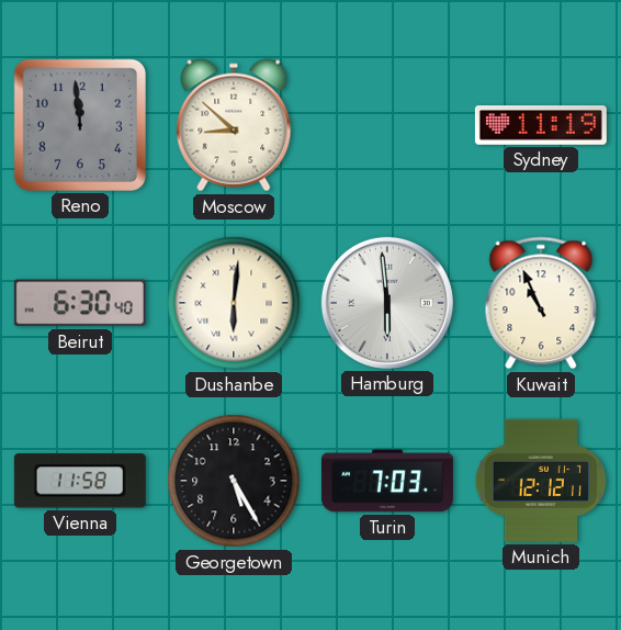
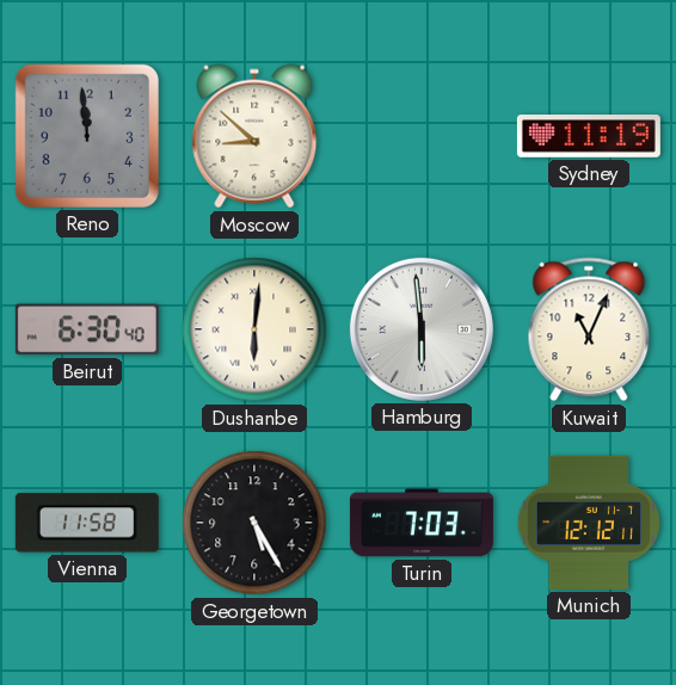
Kuwait: 10:56 -> 11:04 (589, 329)
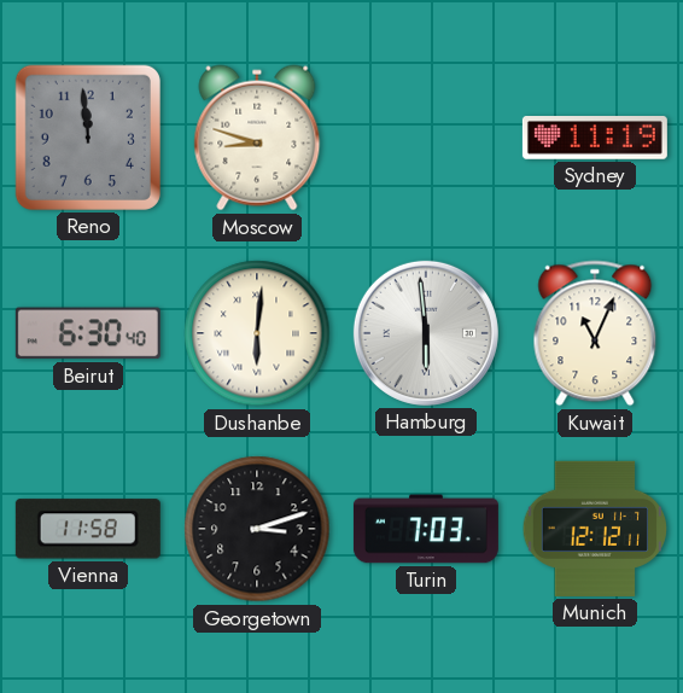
Moscow: 8:52 -> 8:48 (257, 138)
Georgetown: 5:25 -> 3:12 (257, 529)
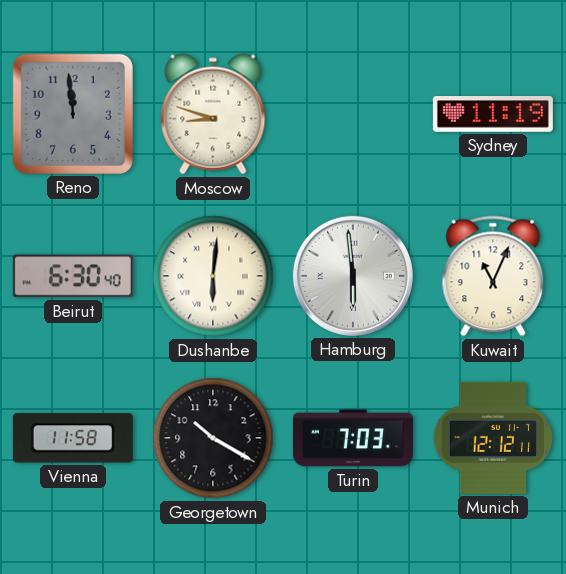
Georgetown: 3:12 -> 10:20 (213, 438)
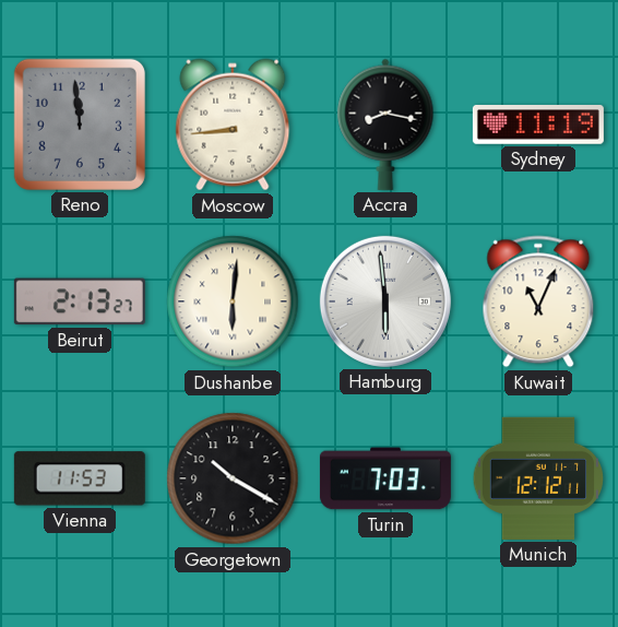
Moscow: 8:48 -> 8:44 (233, 125)
Accra: none -> 8:17 (385, 125)
Beirut: 6:30 -> 2:13 (80, 301)
Vienna: 11:58 -> 11:53 (80, 478)
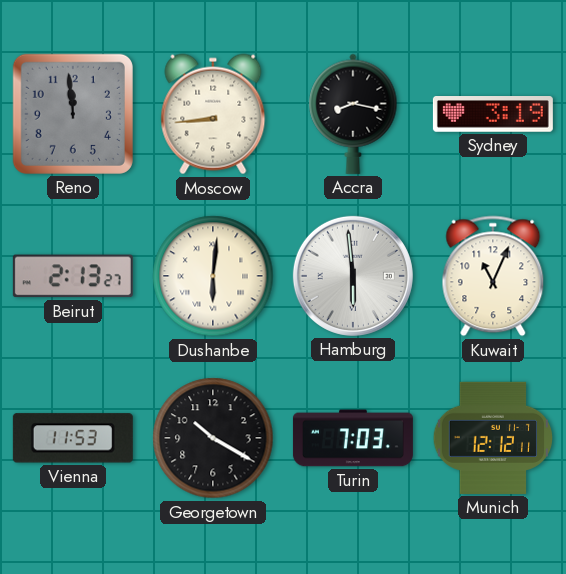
Sydney: 11:19 -> 3:19 (493, 115)
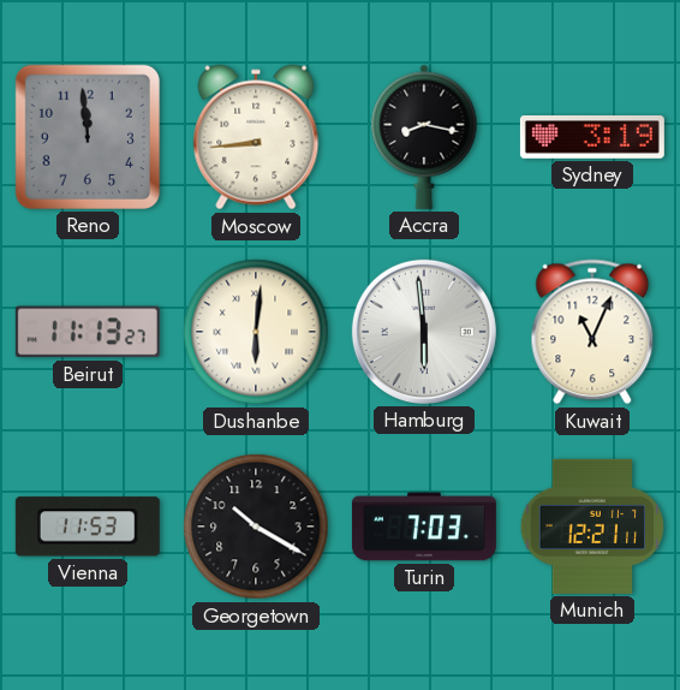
Beirut: 2:13 -> 11:13 (88, 332)
Munich: 12:12 -> 12:21 (592, 527)
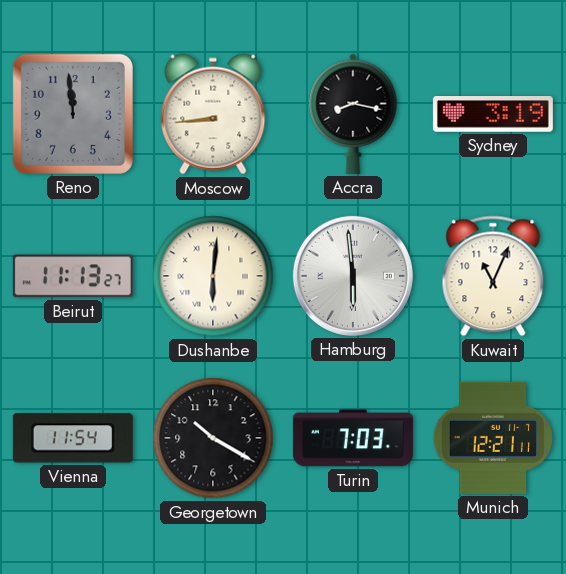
Vienna: 11:53 -> 11:54 (73, 438)
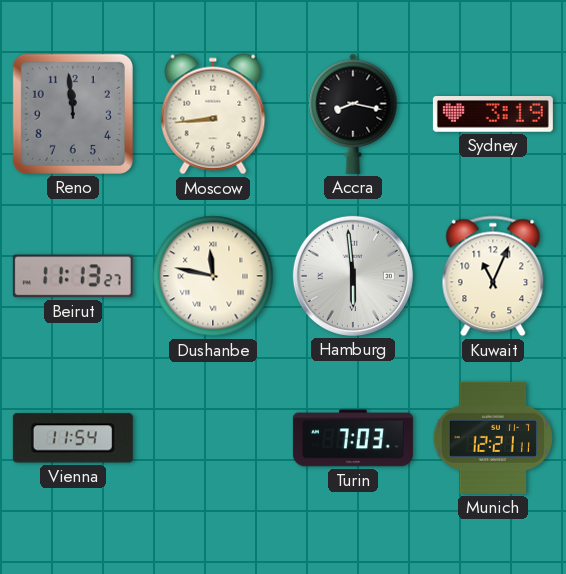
Dushanbe: 6:01 -> 11:47 (213, 276)
Georgetown: 10:20 -> none (213, 438)
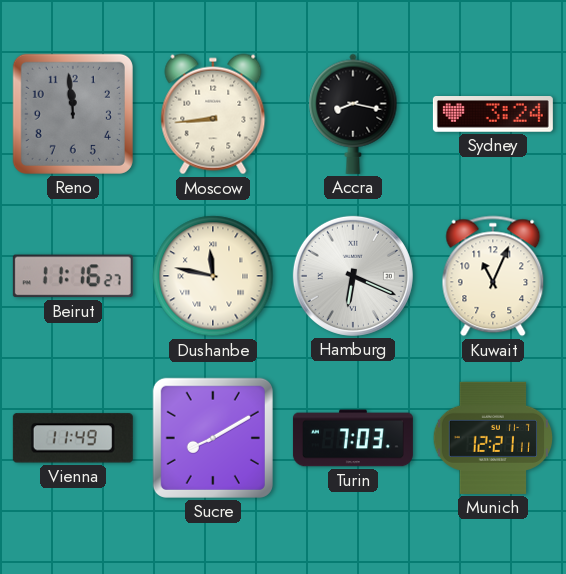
Sydney: 3:19 -> 3:24 (493, 115)
Beirut: 11:13 -> 11:16 (73, 276)
Hamburg: 5:59 -> 6:19 (353, 276)
Vienna: 11:54 -> 11:49 (73, 438)
Sucre: none -> 8:10 (213, 438)
